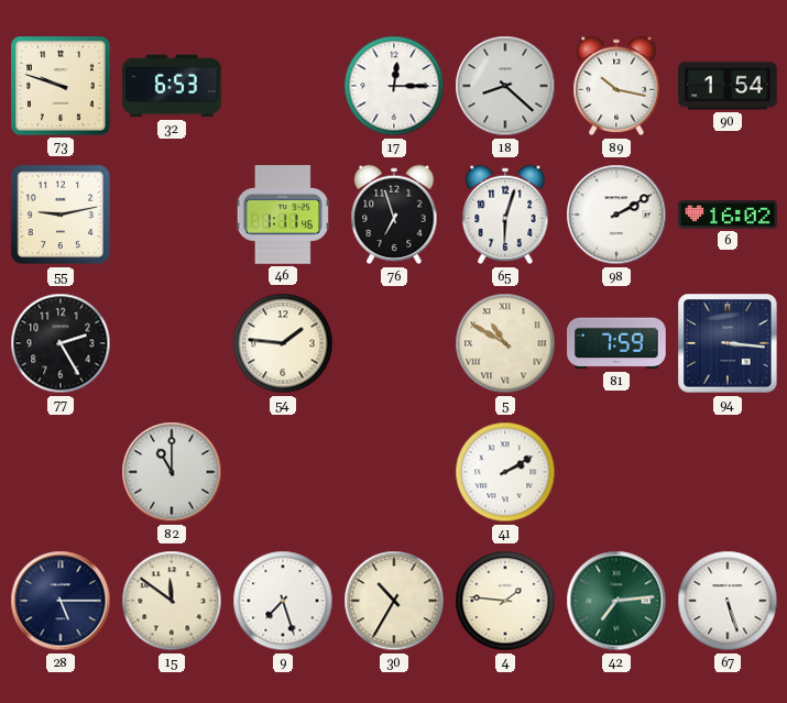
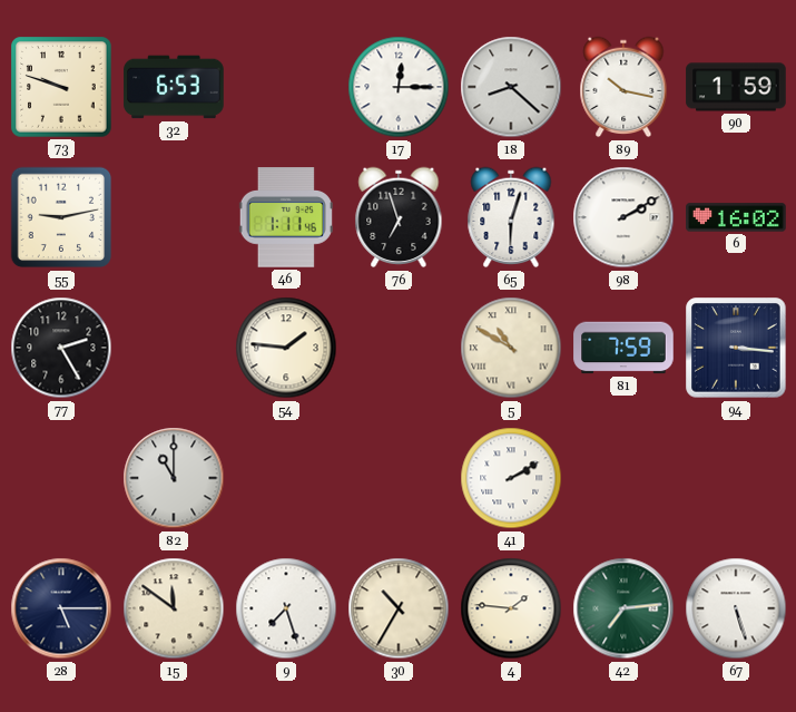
90: 1:54 -> 1:59 (736, 87)
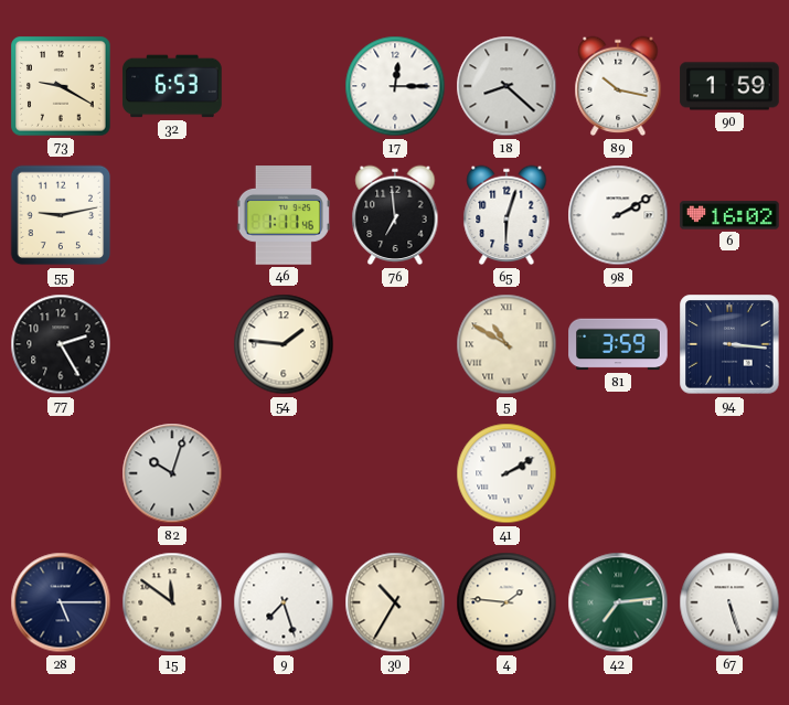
73: 9:48 -> 9:20 (61, 86)
76: 6:57 -> 6:59 (395, 215)
81: 7:59 -> 3:59 (618, 344)
82: 11:00 -> 10:03 (172, 473)
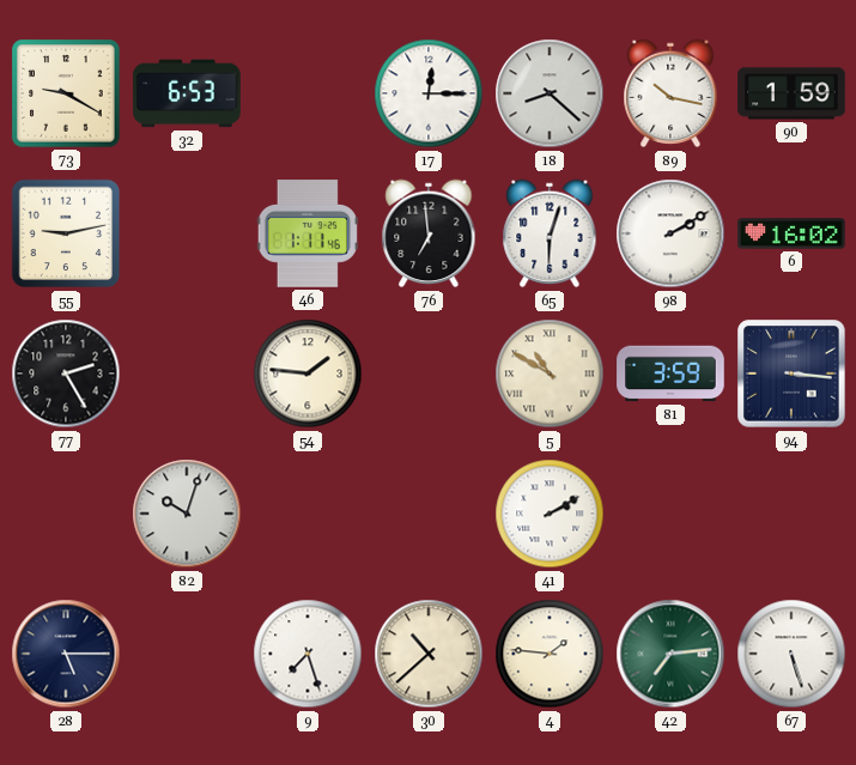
15: 11:51 -> none (172, 602)
30: 10:35 -> 10:38 (429, 654)
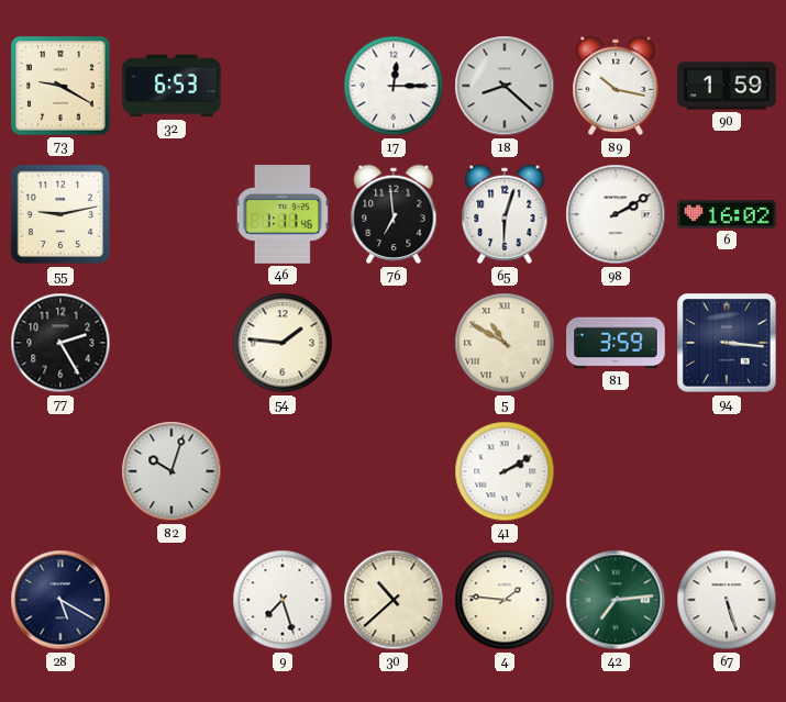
28: 5:15 -> 5:20 (60, 600)
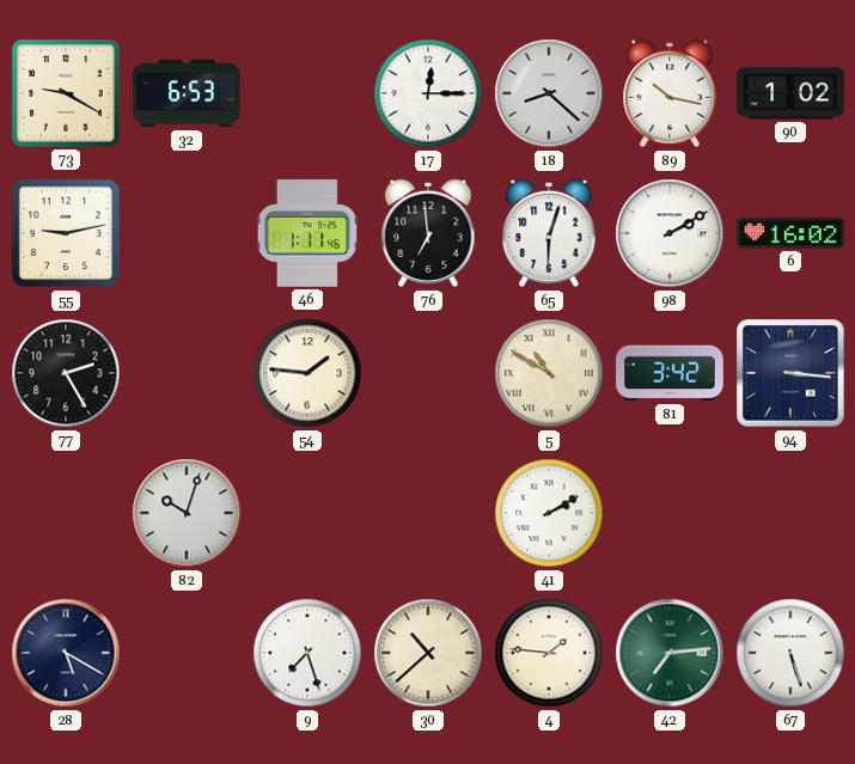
90: 1:59 -> 1:02 (790, 93)
81: 3:59 -> 3:42 (670, 373)
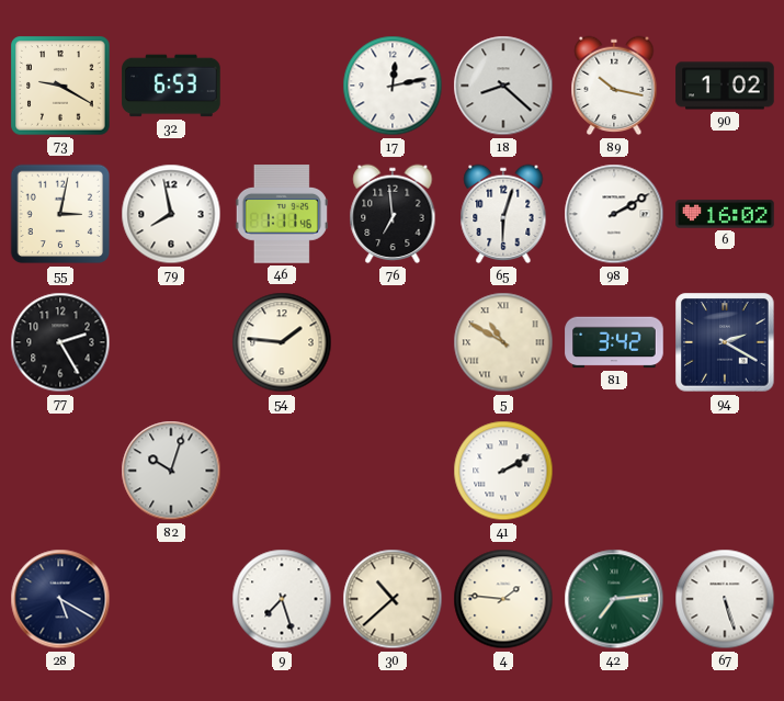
17: 12:15 -> 12:13 (393, 86)
55: 9:13 -> 3:02 (60, 214)
79: none -> 7:58 (171, 214)
94: 3:16 -> 2:20 (725, 342)
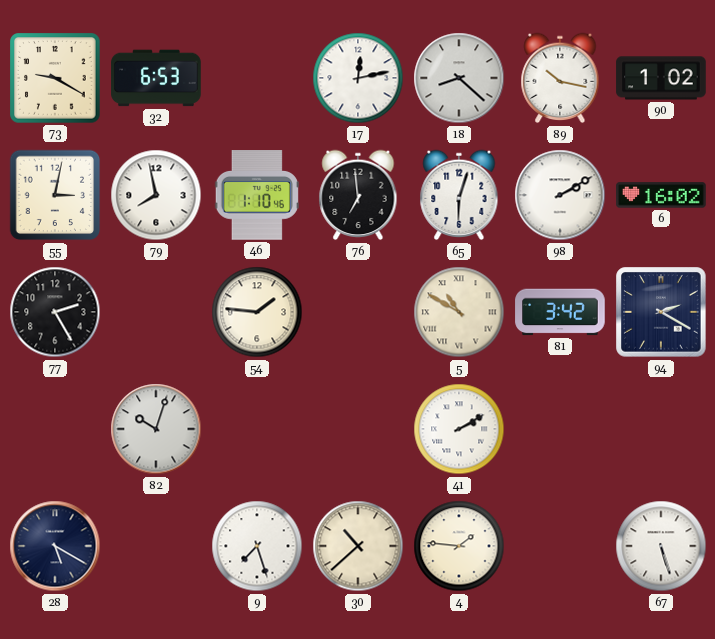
46: 1:11 -> 1:10 (257, 195)
42: 7:14 -> none (614, 599)
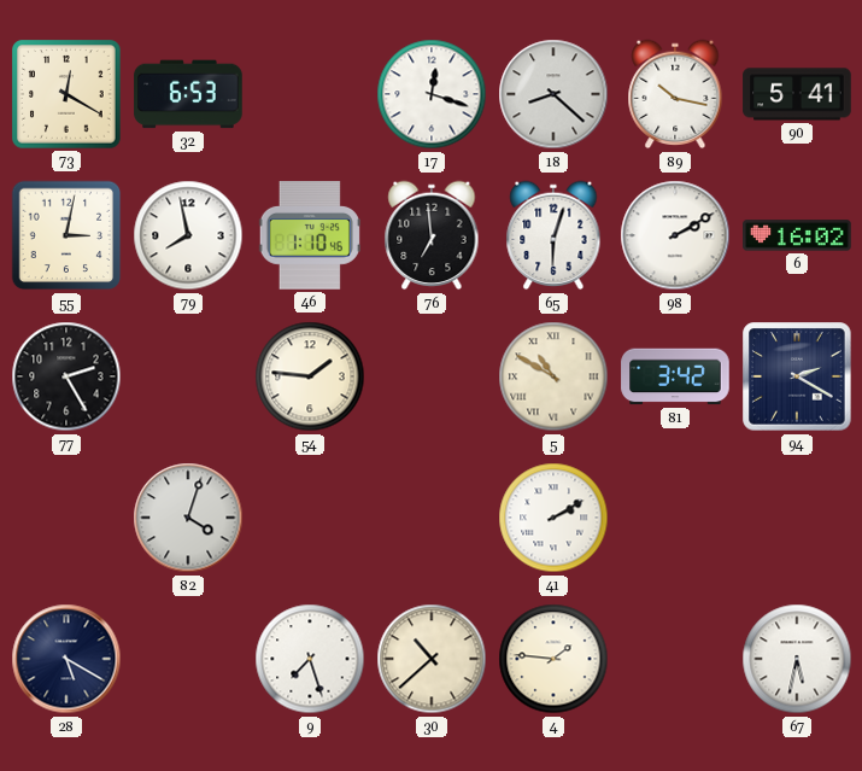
73: 9:20 -> 12:20 (66, 94)
17: 12:13 -> 12:18 (432, 94)
90: 1:02 -> 5:41 (797, 94)
82: 10:03 -> 4:03 (188, 518)
67: 5:27 -> 5:32 (797, 659)
